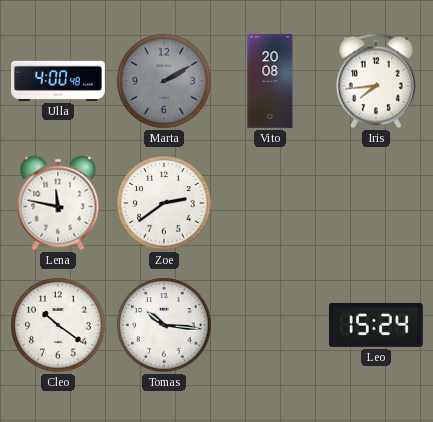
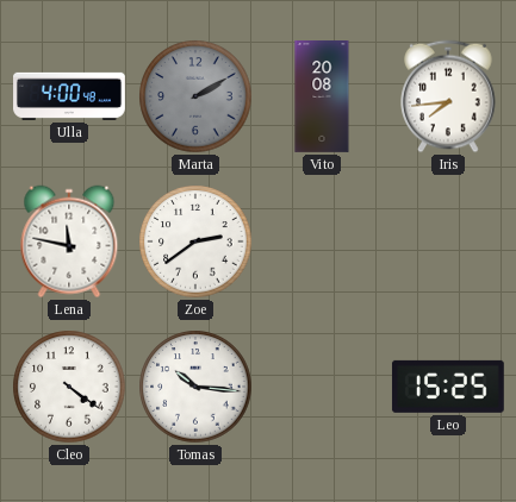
Cleo: 10:21 -> 4:21 (69, 387)
Leo: 15:24 -> 15:25 (448, 387)
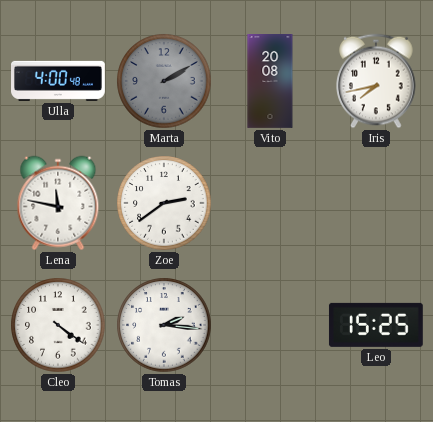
Iris: 7:44 -> 7:43 (376, 81)
Tomas: 10:16 -> 2:16 (164, 325)
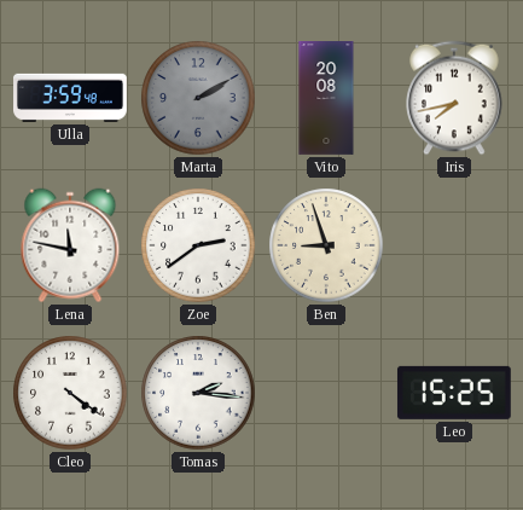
Ulla: 4:00 -> 3:59 (71, 98)
Ben: none -> 8:57 (326, 245)
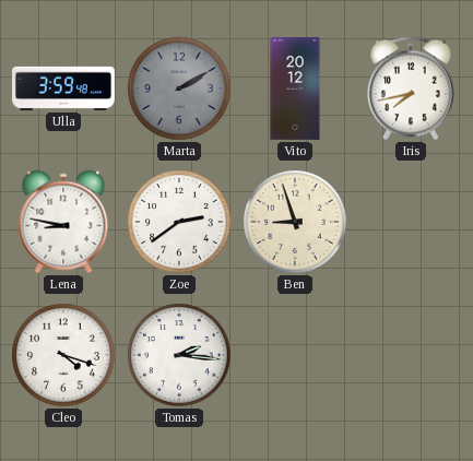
Vito: 20:08 -> 20:12 (295, 90)
Lena: 11:47 -> 8:47 (63, 222)
Cleo: 4:21 -> 4:18 (63, 355)
Leo: 15:25 -> none (454, 393)
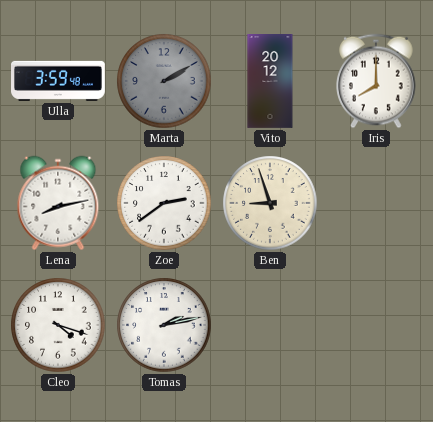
Iris: 7:43 -> 8:00 (376, 81)
Lena: 8:47 -> 8:13 (58, 203)
Tomas: 2:16 -> 2:13 (164, 325)
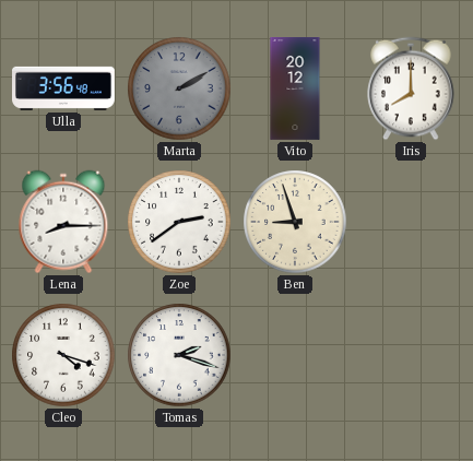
Ulla: 3:59 -> 3:56 (64, 88)
Lena: 8:13 -> 8:15 (63, 222)
Tomas: 2:13 -> 2:18 (179, 355)
